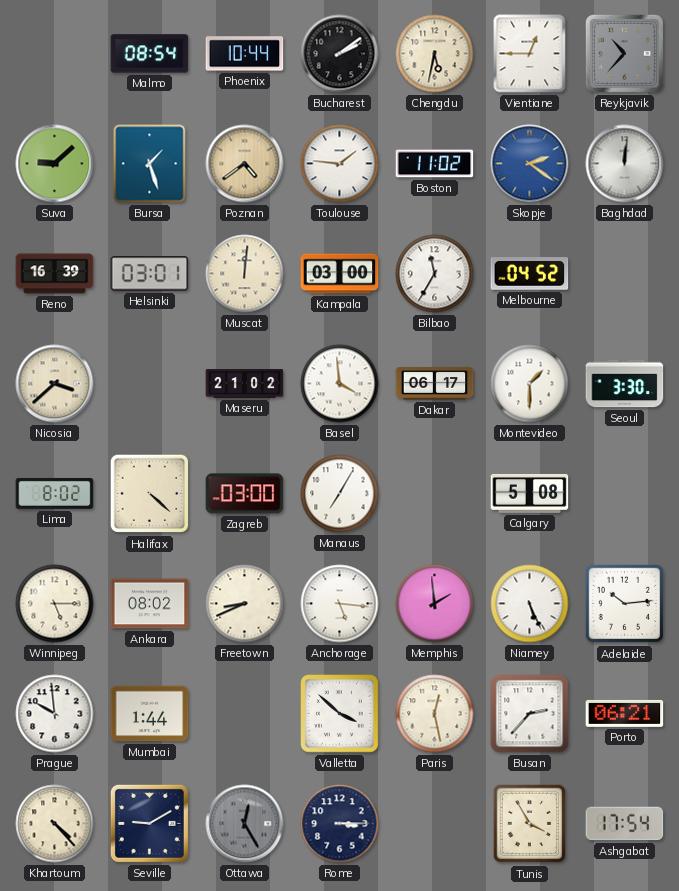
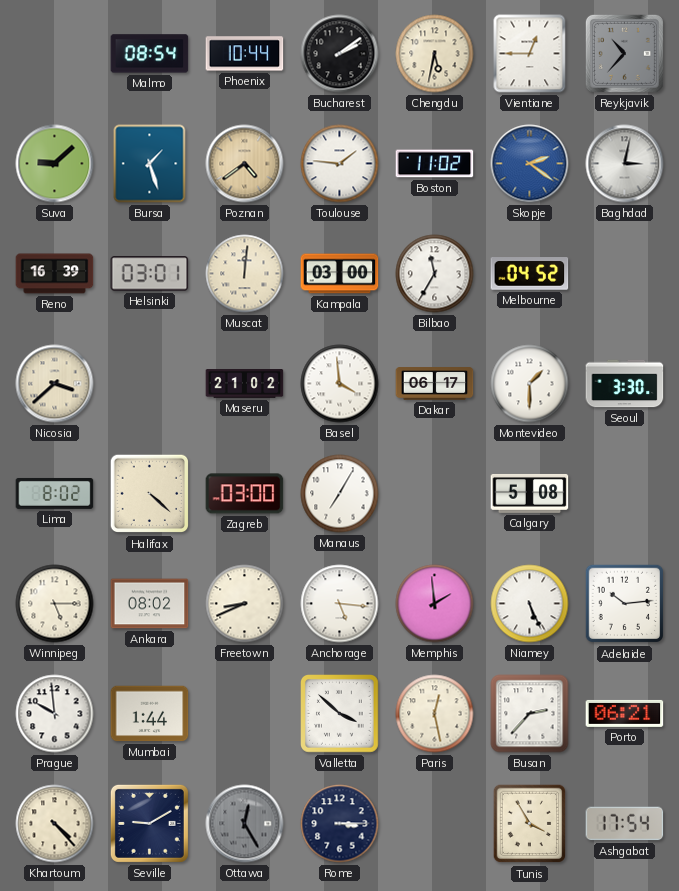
Baghdad: 12:01 -> 3:02 (625, 164)
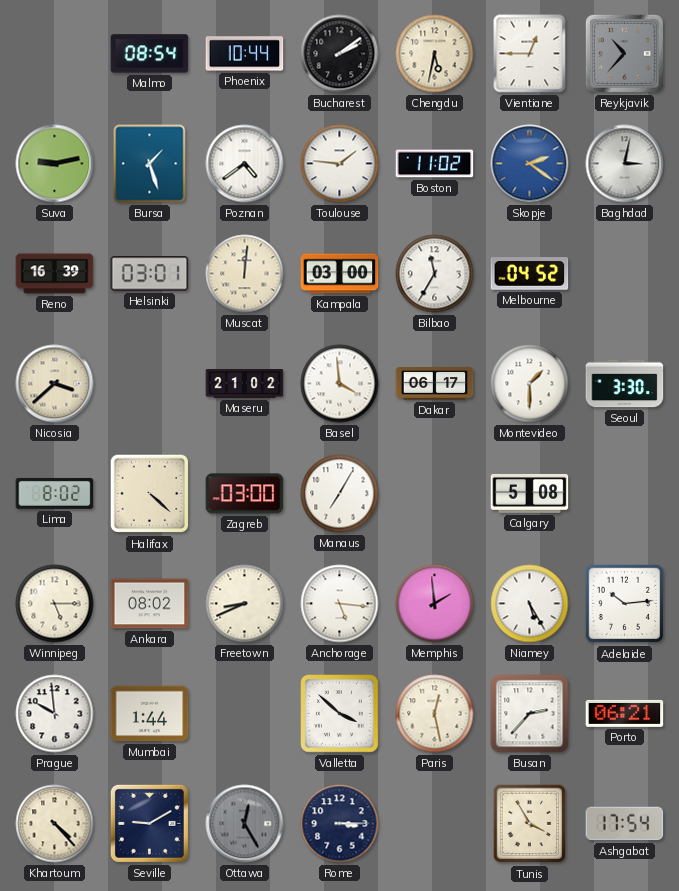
Suva: 9:08 -> 9:13 (55, 164)
Poznan dial: champagne -> white (245, 164)
Niamey: 5:26 -> 5:25 (530, 604)
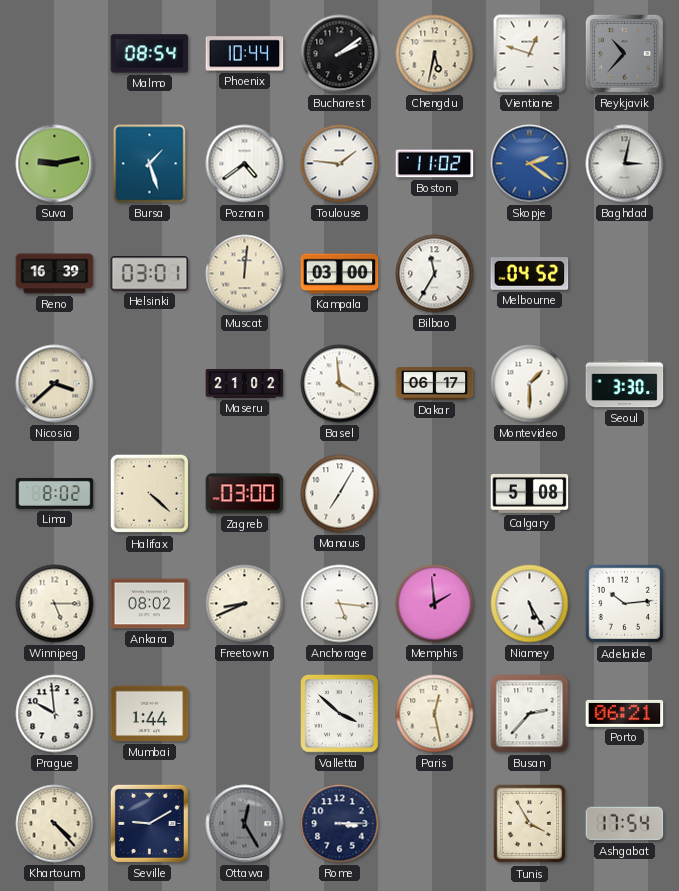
Vientiane: 12:45 -> 12:48 (530, 54)
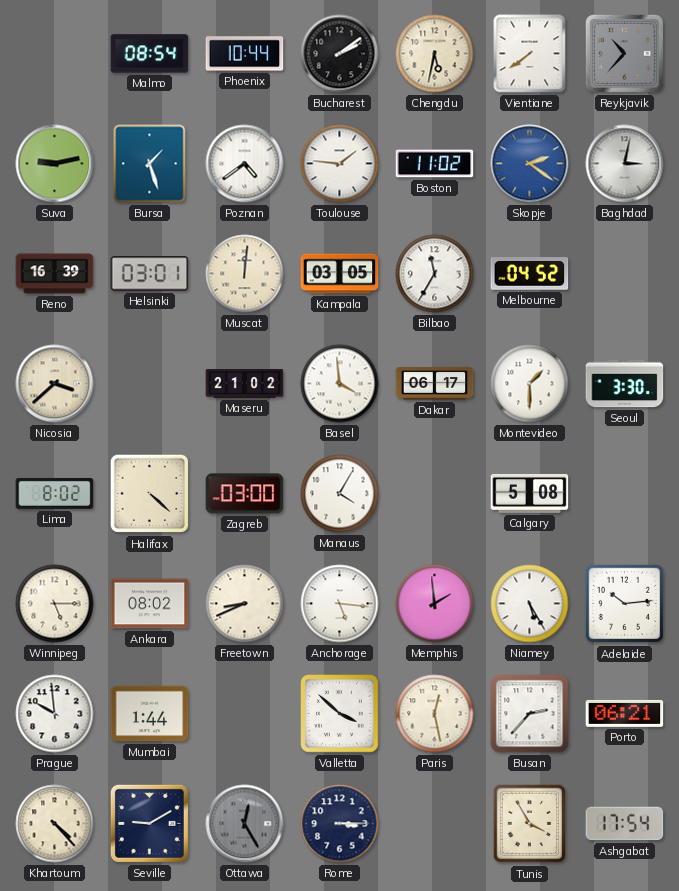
Vientiane: 12:48 -> 7:39 (530, 54)
Kampala: 03:00 -> 03:05 (340, 274)
Manaus: 7:05 -> 4:05 (340, 494)
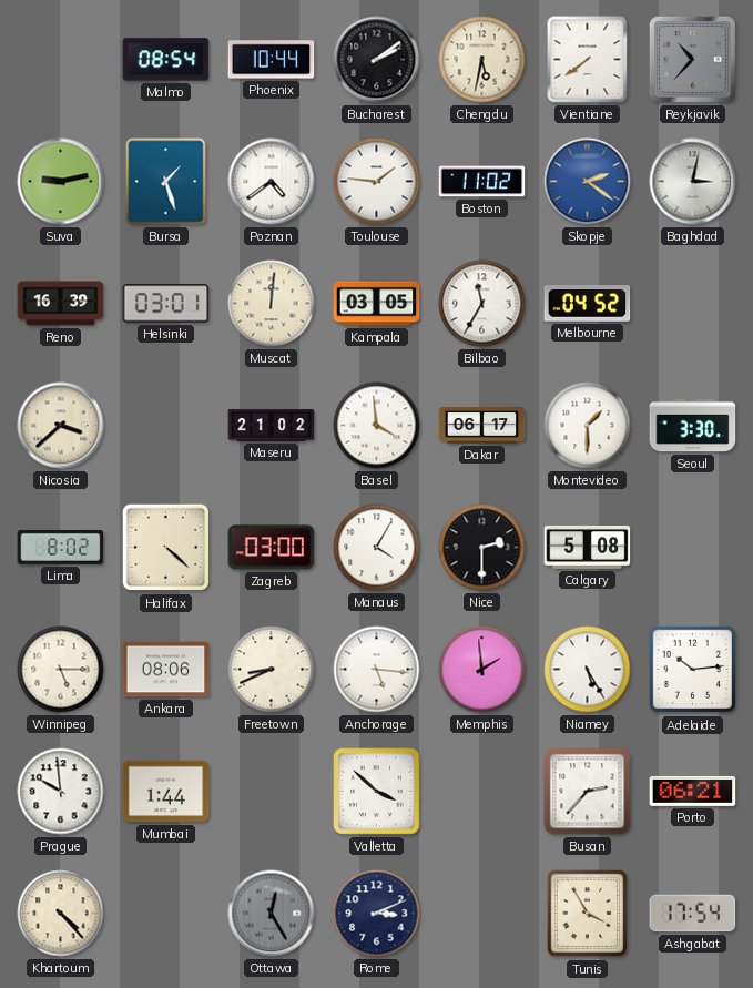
Nice: none -> 2:30 (482, 548)
Ankara: 08:02 -> 08:06 (166, 670)
Paris: 12:28 -> none (435, 714)
Seville: 9:10 -> none (149, 823)
Rome: 3:15 -> 3:11 (377, 914)
